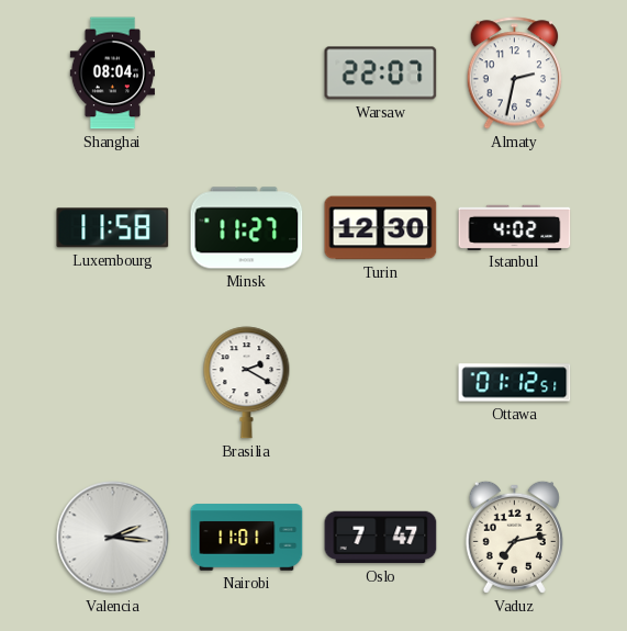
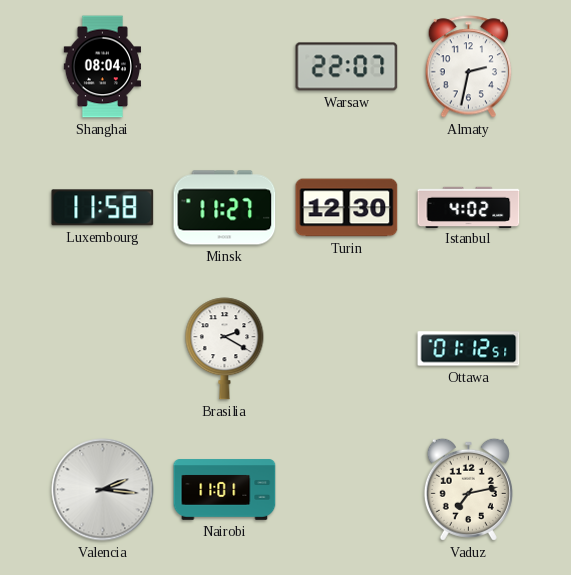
Oslo: 7:47 -> none (381, 538)
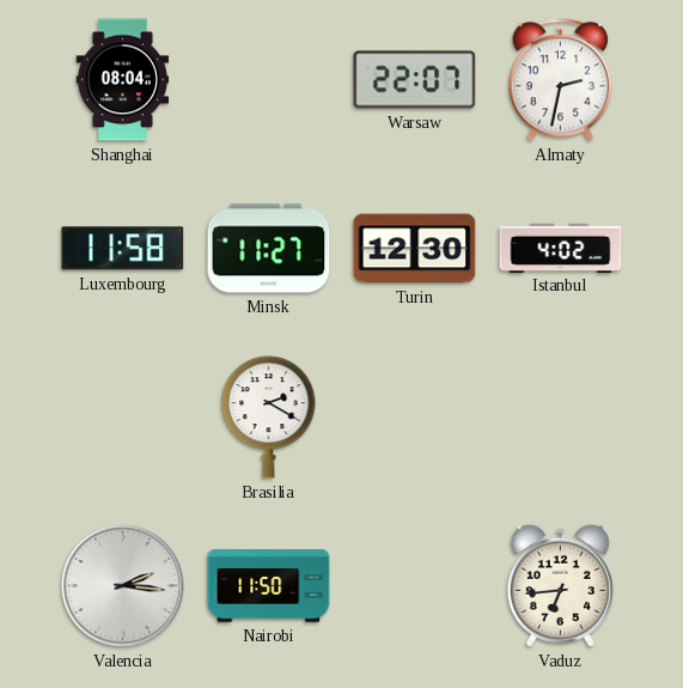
Ottawa: 01:12 -> none (469, 349)
Nairobi: 11:01 -> 11:50 (269, 586)
Vaduz: 7:13 -> 6:44 (560, 585)
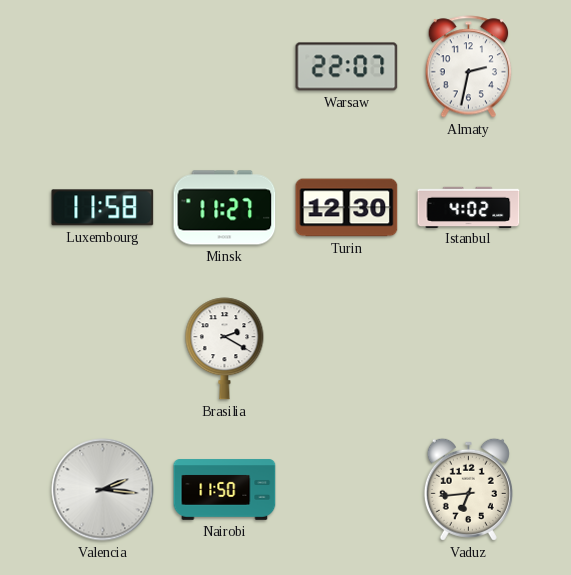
Shanghai: 08:04 -> none (122, 80)
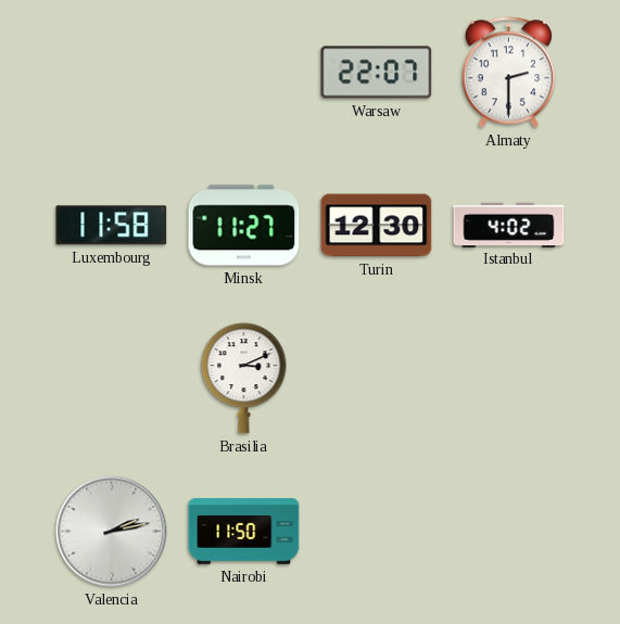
Almaty: 2:32 -> 2:30 (509, 73)
Brasilia: 2:20 -> 3:11 (244, 379)
Valencia: 2:16 -> 2:13 (112, 532)
Vaduz: 6:44 -> none (468, 489)
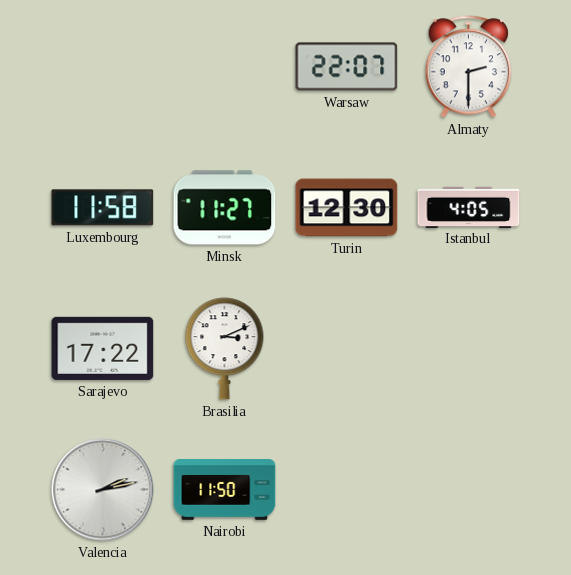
Istanbul: 4:02 -> 4:05 (469, 207)
Sarajevo: none -> 17:22 (103, 348)
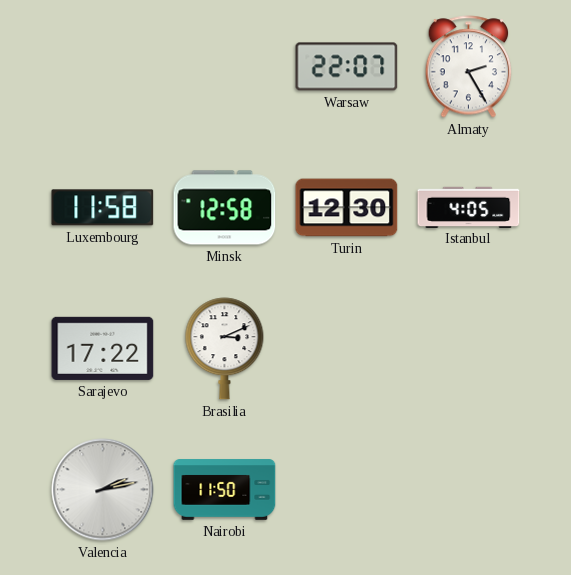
Almaty: 2:30 -> 2:25 (469, 67)
Minsk: 11:27 -> 12:58 (225, 208)
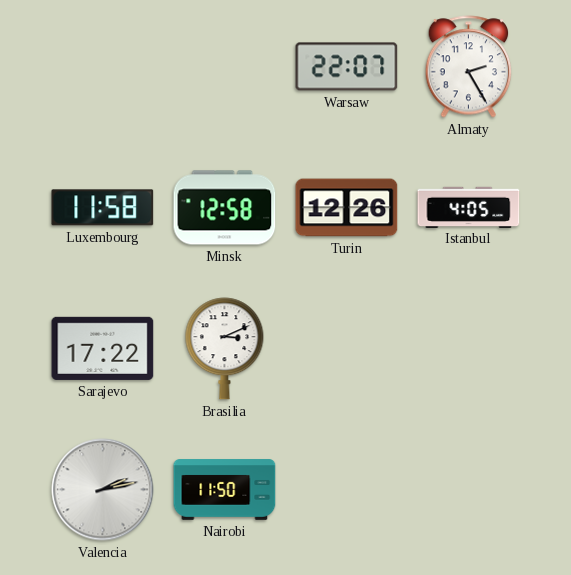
Turin: 12:30 -> 12:26 (347, 208)
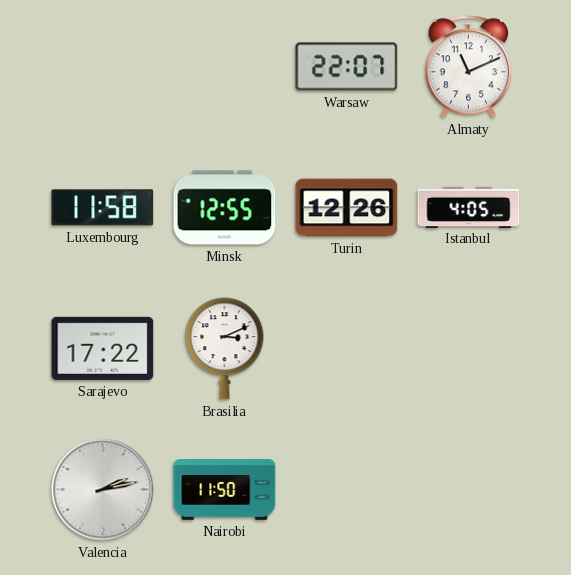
Almaty: 2:25 -> 11:11 (469, 67)
Minsk: 12:58 -> 12:55 (225, 208)
